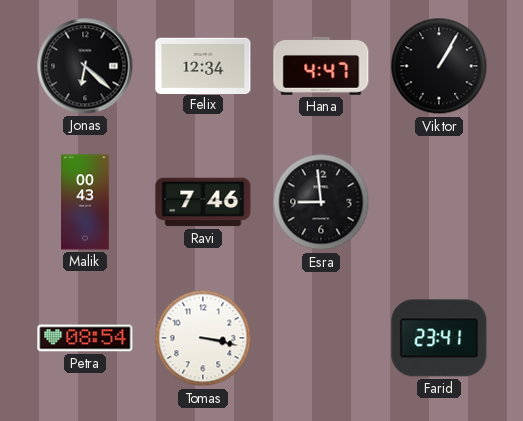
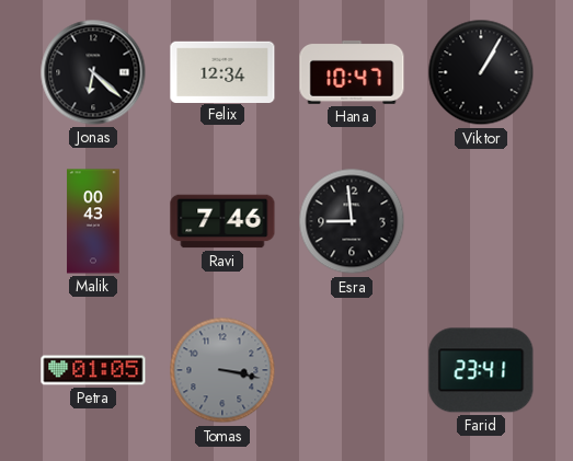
Hana: 4:47 -> 10:47 (352, 72)
Petra: 08:54 -> 01:05 (93, 370)
Tomas dial: white -> grey (222, 370)
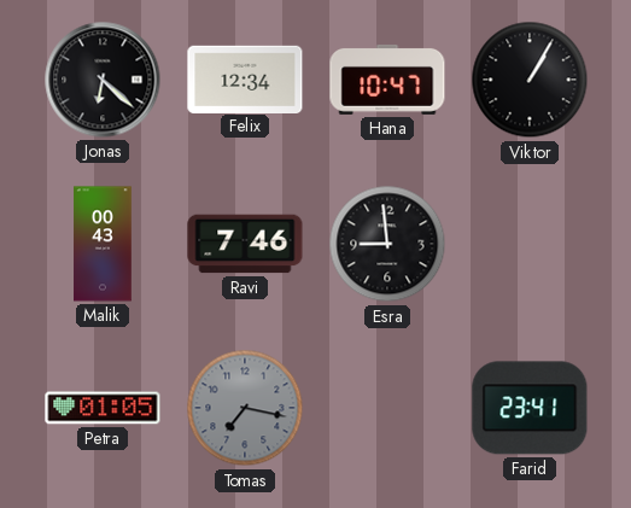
Tomas: 3:17 -> 7:17 (245, 408)
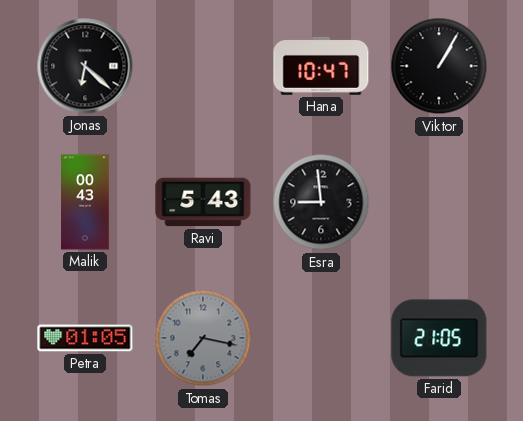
Felix: 12:34 -> none (245, 78)
Ravi: 7:46 -> 5:43 (203, 202)
Farid: 23:41 -> 21:05 (439, 338)
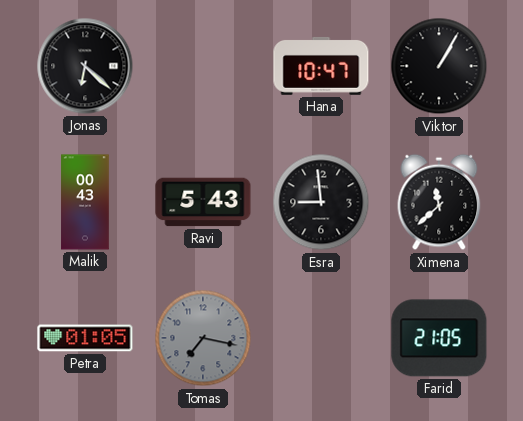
Ximena: none -> 11:38 (439, 202)
